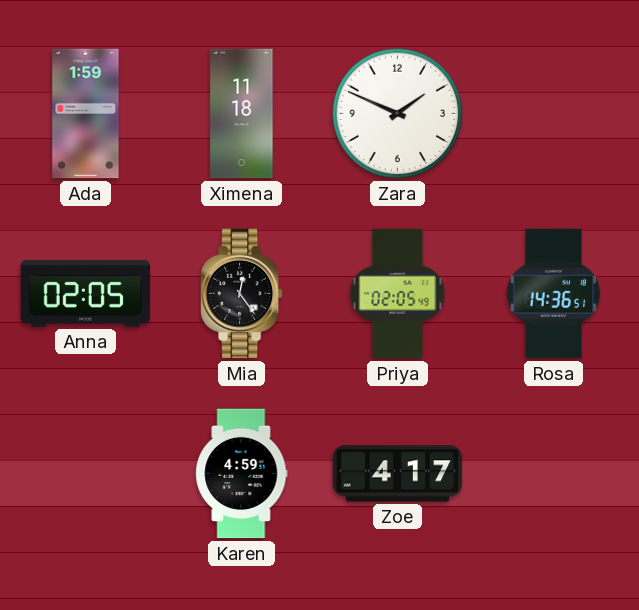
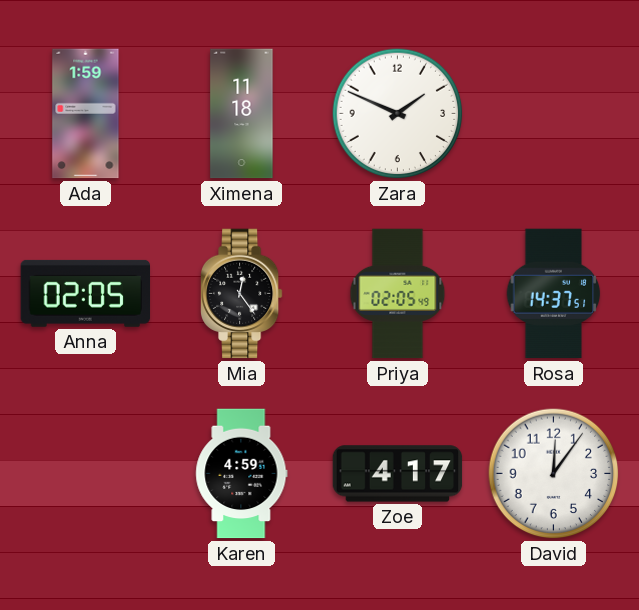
Rosa: 14:36 -> 14:37 (554, 294)
David: none -> 12:06 (554, 474)
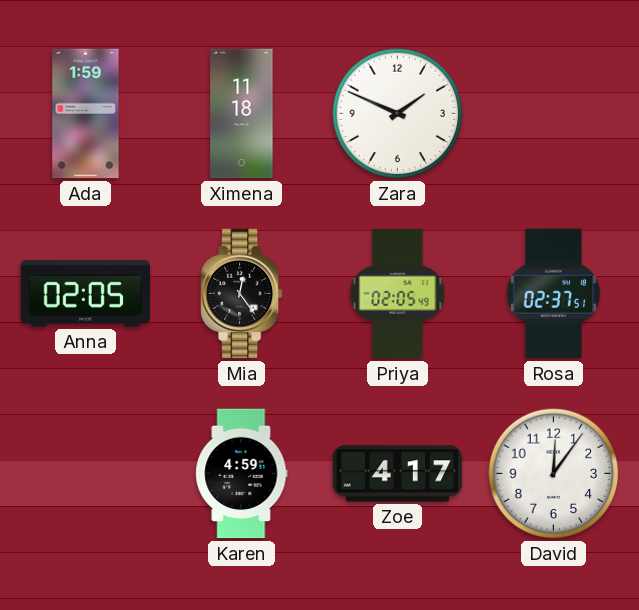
Rosa: 14:37 -> 02:37 (554, 294)
